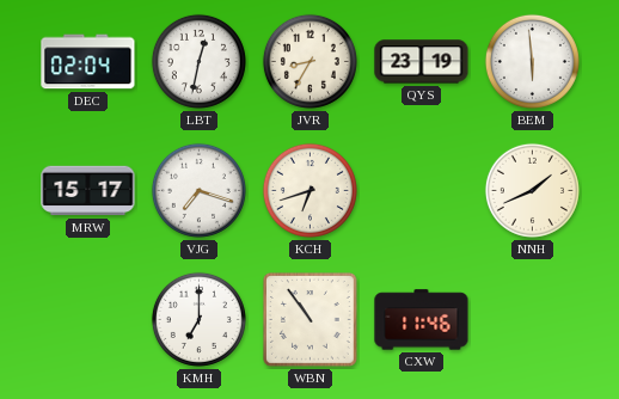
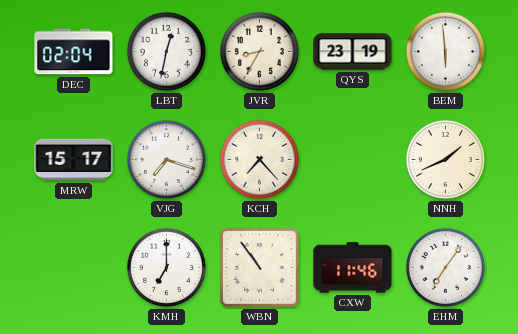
KCH: 6:42 -> 7:23 (259, 159)
EHM: none -> 7:06 (445, 267)
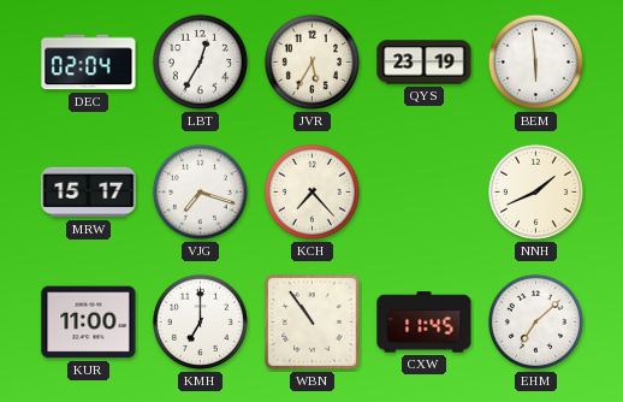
LBT: 12:32 -> 12:35 (200, 61)
JVR: 8:35 -> 5:35 (311, 61)
KUR: none -> 11:00 (89, 323)
CXW: 11:46 -> 11:45 (425, 323)
EHM: 7:06 -> 7:08 (535, 321)
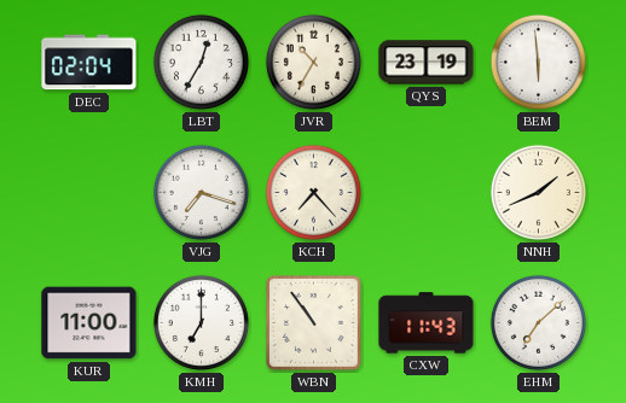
JVR: 5:35 -> 10:35 (313, 62)
MRW: 15:17 -> none (89, 193)
CXW: 11:45 -> 11:43 (427, 323)
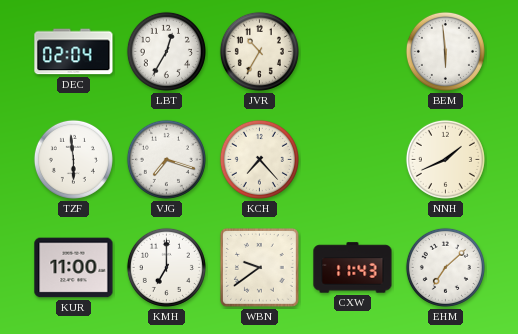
QYS: 23:19 -> none (427, 63)
TZF: none -> 5:59 (73, 159)
WBN: 10:54 -> 9:39 (260, 268)
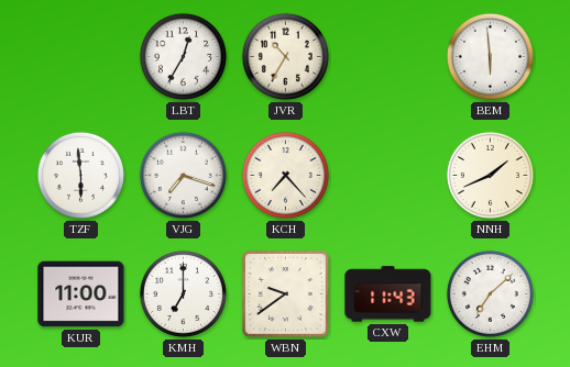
DEC: 02:04 -> none (74, 52)
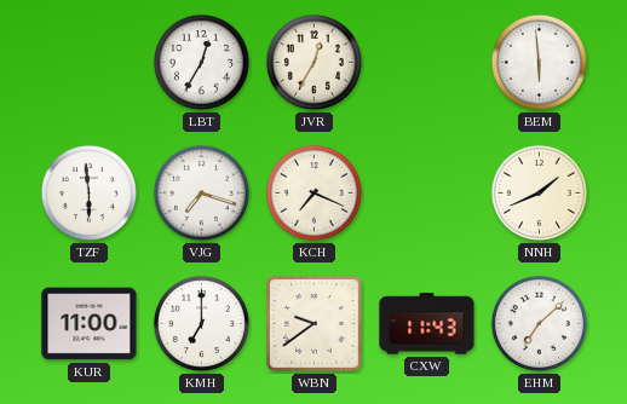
JVR: 10:35 -> 12:35 (313, 62)
KCH: 7:23 -> 7:19 (313, 192)
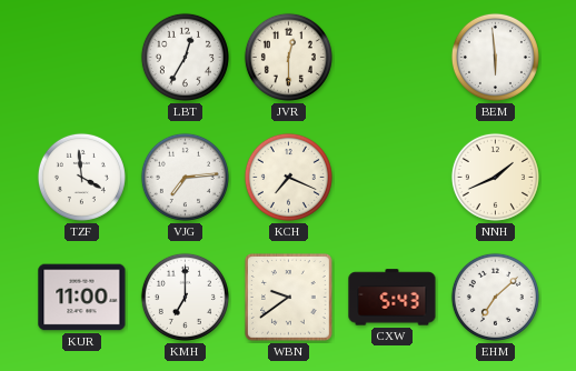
JVR: 12:35 -> 12:30 (288, 57)
TZF: 5:59 -> 3:59 (81, 177)
VJG: 7:18 -> 7:14 (185, 177)
CXW: 11:43 -> 5:43 (393, 298)
